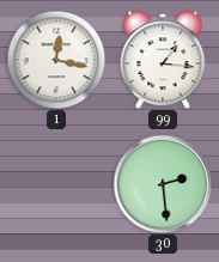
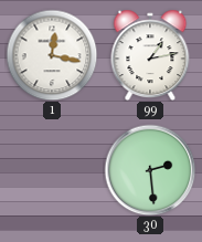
99: 1:16 -> 1:13 (150, 55)
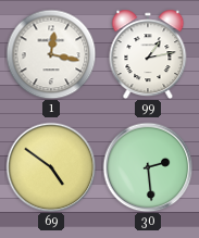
69: none -> 4:51 (51, 167)
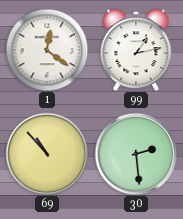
1: 12:17 -> 12:21 (47, 50)
69: 4:51 -> 10:53 (47, 154)
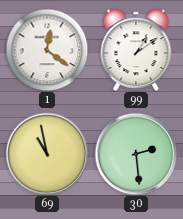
99: 1:13 -> 1:09 (136, 50)
69: 10:53 -> 10:58 (47, 154)
